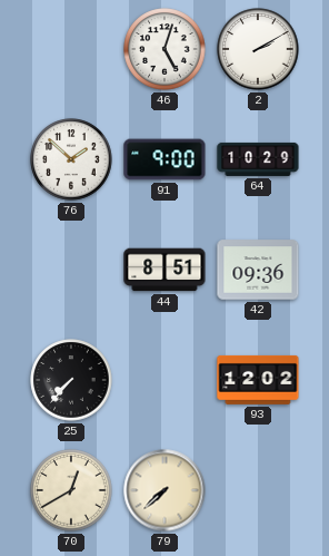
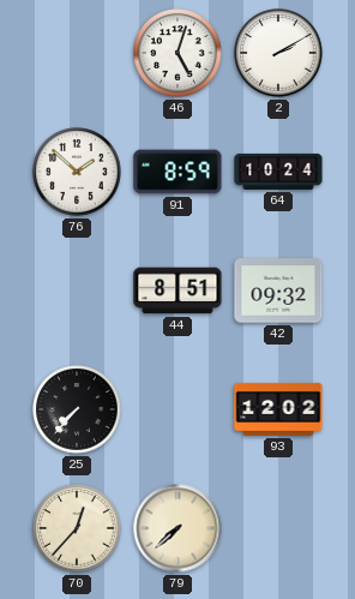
91: 9:00 -> 8:59 (177, 172)
64: 10:29 -> 10:24 (278, 172)
42: 09:36 -> 09:32 (278, 290)
70: 12:40 -> 12:37 (77, 528)
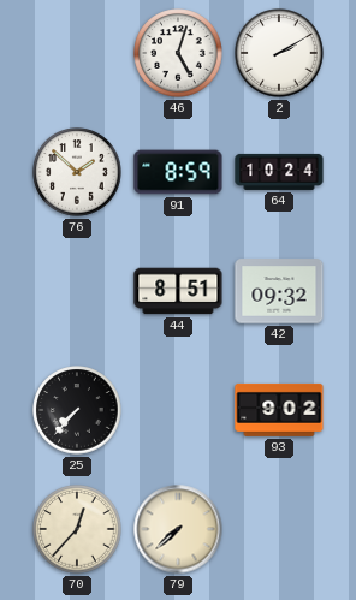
93: 12:02 -> 9:02 (279, 410)
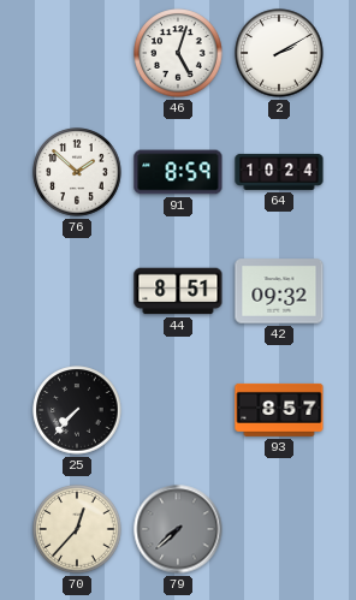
93: 9:02 -> 8:57 (279, 410)
79 dial: cream -> grey (178, 529)
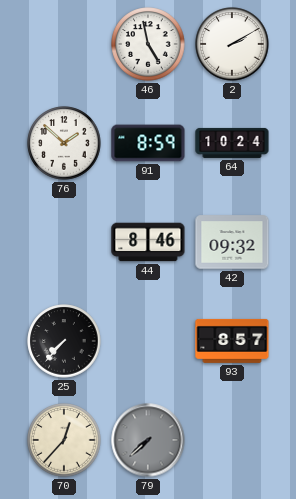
46: 5:03 -> 4:58 (148, 44)
44: 8:51 -> 8:46 (148, 242)
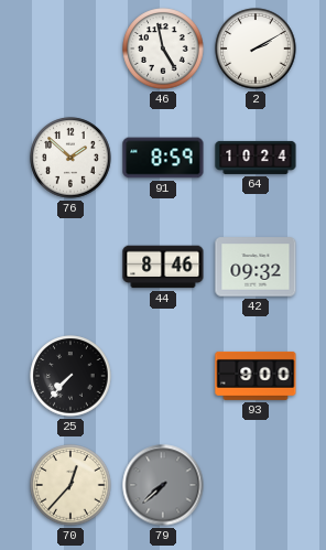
93: 8:57 -> 9:00 (256, 376)
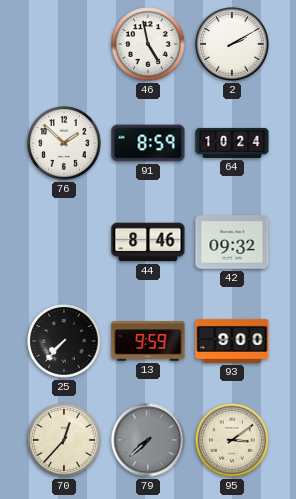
13: none -> 9:59 (148, 341)
95: none -> 3:09 (232, 440)
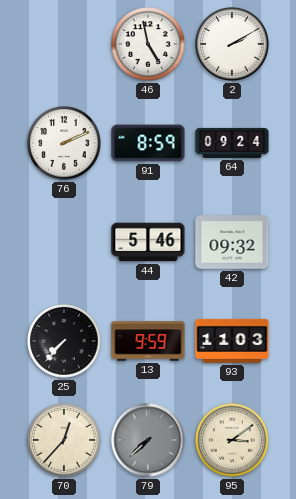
76: 1:52 -> 2:11 (64, 143)
64: 10:24 -> 09:24 (232, 143)
44: 8:46 -> 5:46 (148, 242)
93: 9:00 -> 11:03 (232, 341)
